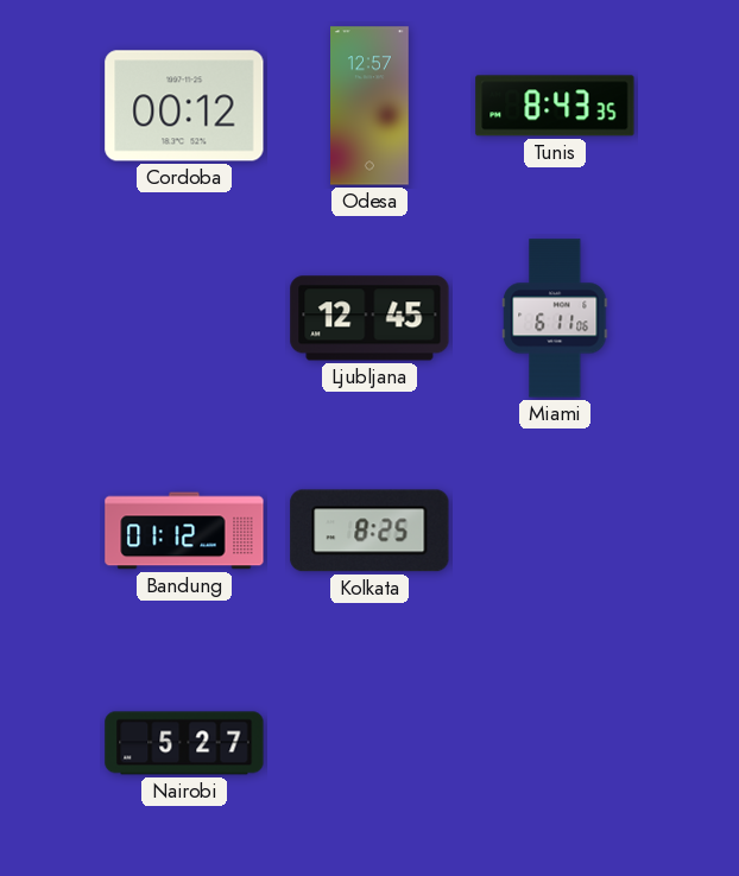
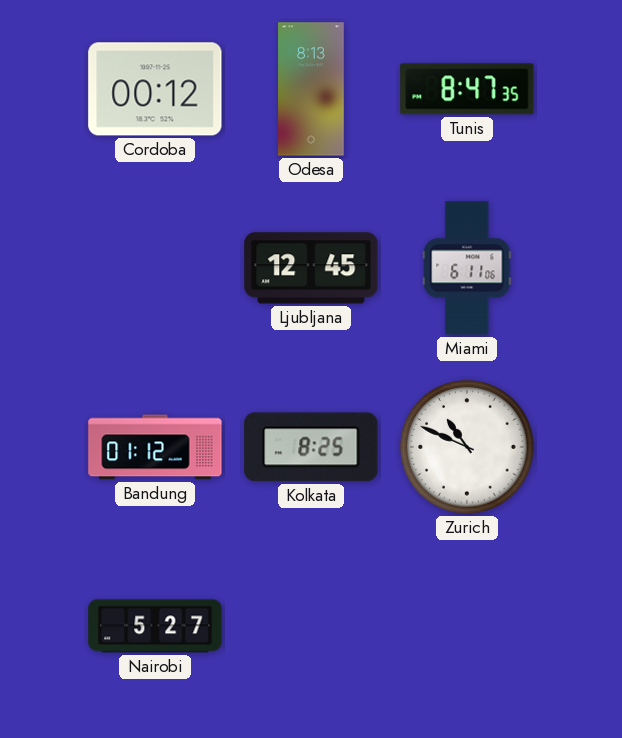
Odesa: 12:57 -> 8:13 (312, 89)
Tunis: 8:43 -> 8:47 (467, 89)
Zurich: none -> 10:49 (467, 447)
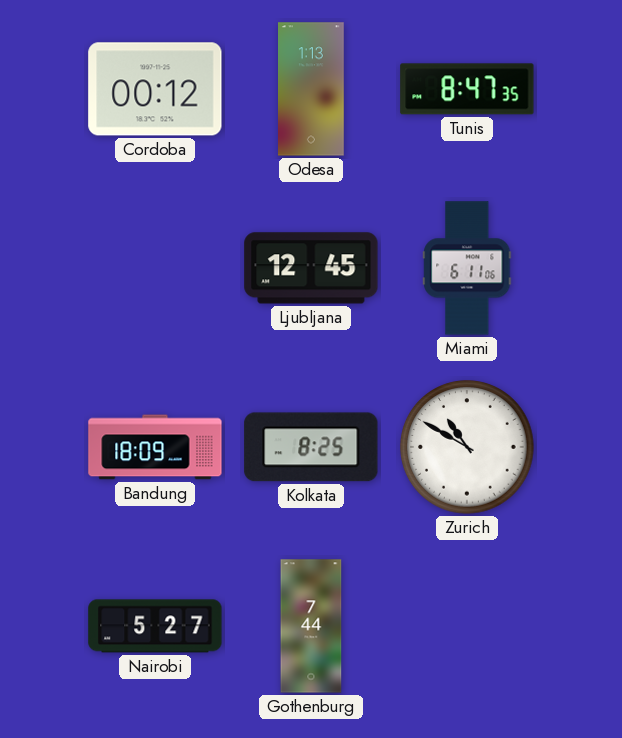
Odesa: 8:13 -> 1:13 (312, 89)
Bandung: 01:12 -> 18:09 (155, 447)
Zurich: 10:49 -> 10:50 (467, 447)
Gothenburg: none -> 7:44 (311, 626)
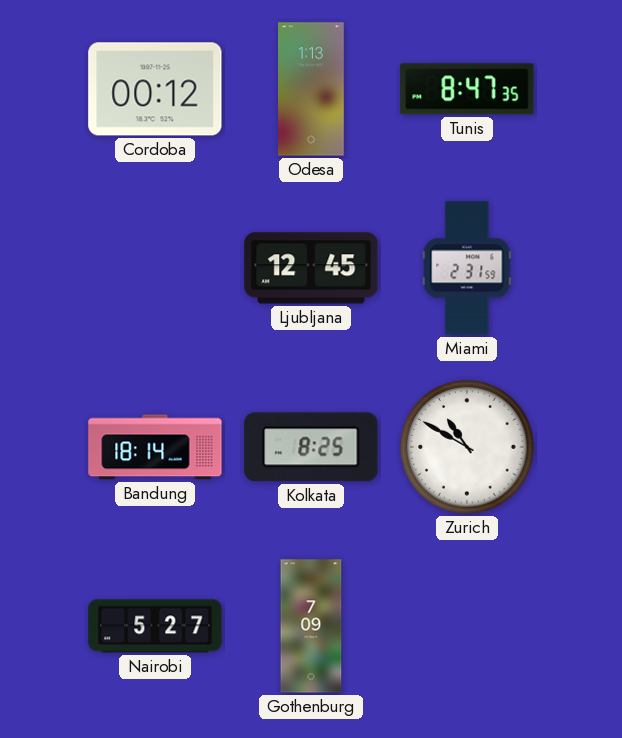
Miami: 6:11 -> 2:31 (467, 268)
Bandung: 18:09 -> 18:14 (155, 447)
Gothenburg: 7:44 -> 7:09 (311, 626)
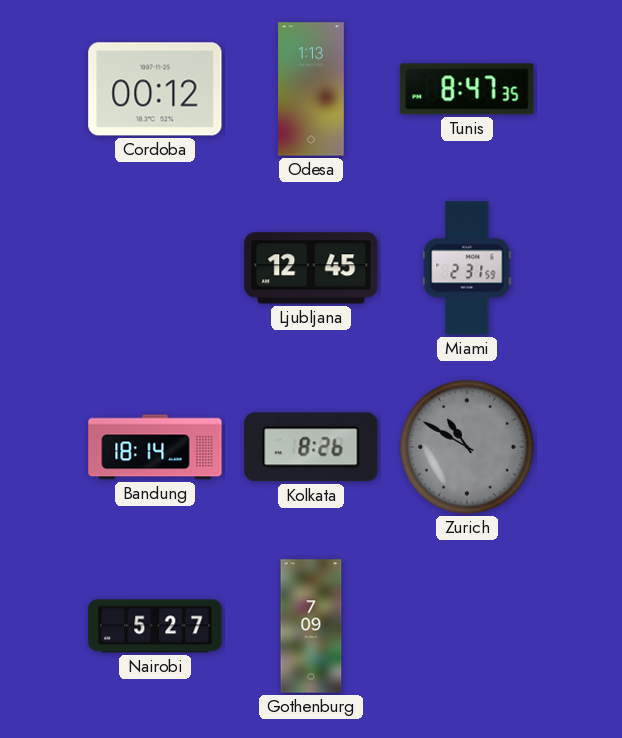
Kolkata: 8:25 -> 8:26 (311, 447)
Zurich dial: white -> grey (467, 447)
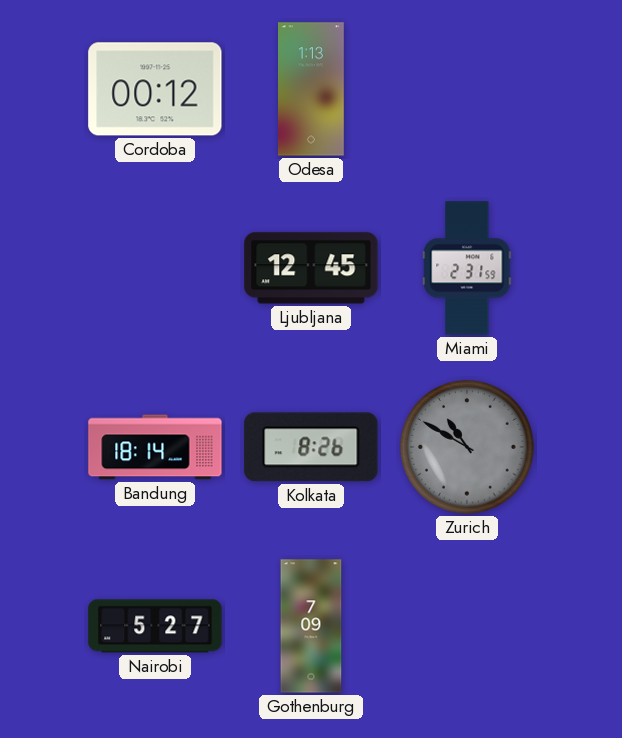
Tunis: 8:47 -> none (467, 89)
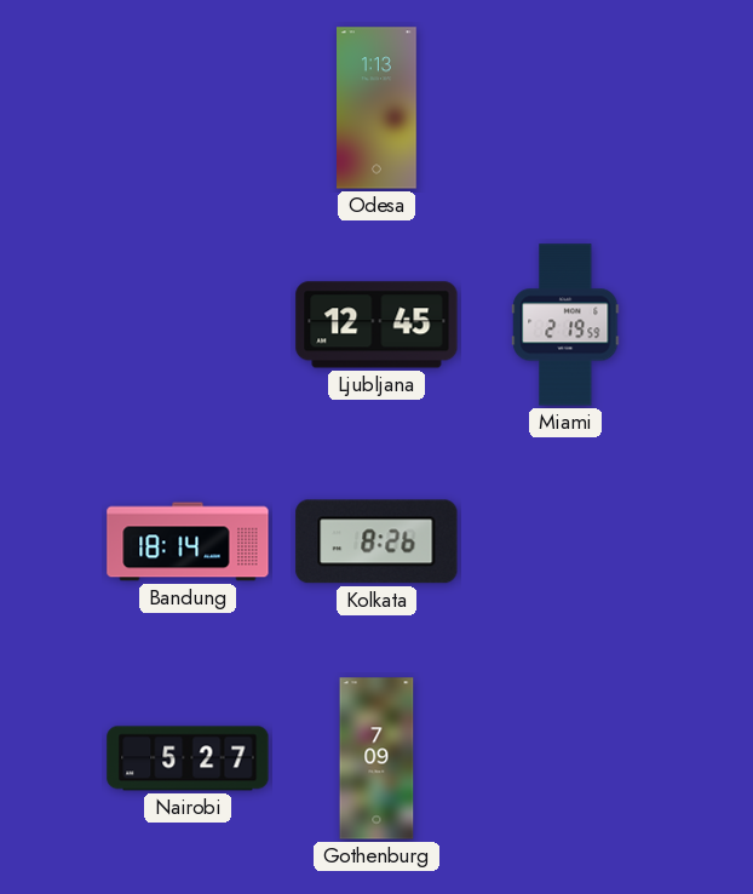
Cordoba: 00:12 -> none (155, 89)
Miami: 2:31 -> 2:19 (565, 325)
Zurich: 10:50 -> none (467, 447)
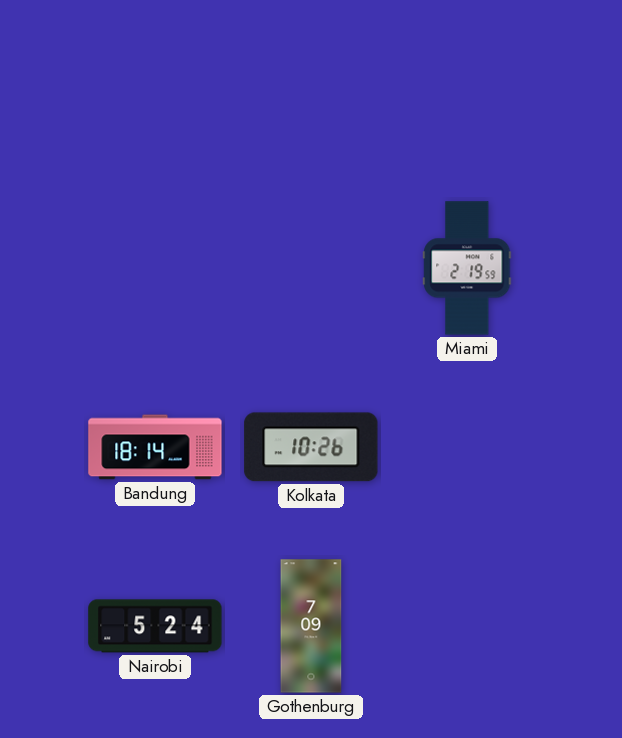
Odesa: 1:13 -> none (378, 108)
Ljubljana: 12:45 -> none (376, 325)
Kolkata: 8:26 -> 10:26 (311, 447)
Nairobi: 5:27 -> 5:24 (155, 626)
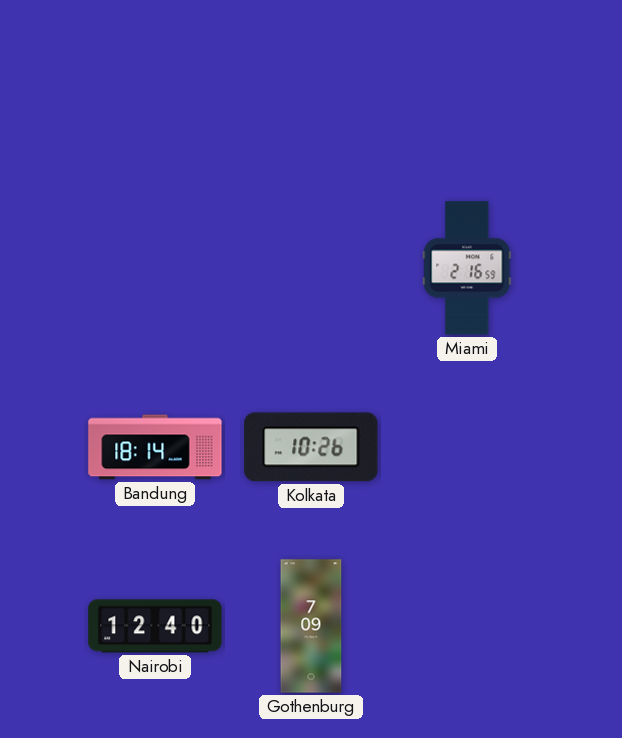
Miami: 2:19 -> 2:16 (467, 268)
Nairobi: 5:24 -> 12:40 (155, 626)
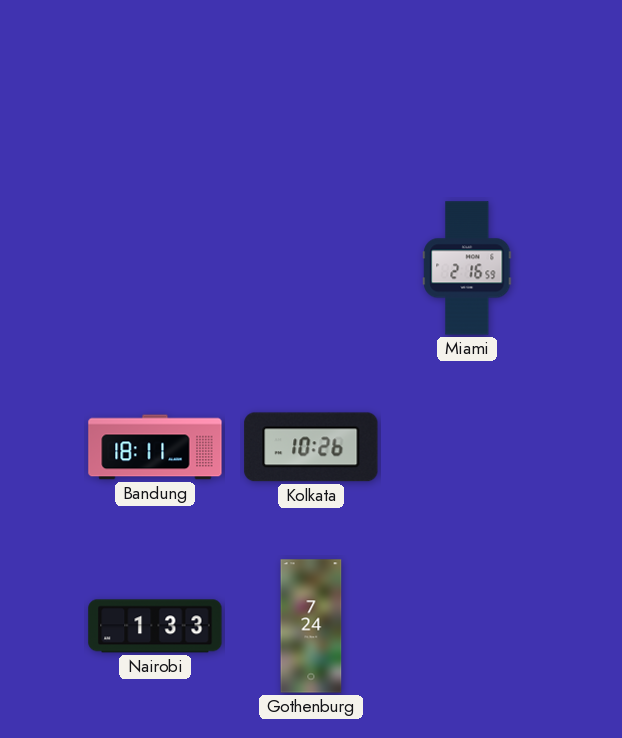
Bandung: 18:14 -> 18:11 (155, 447)
Nairobi: 12:40 -> 1:33 (155, 626)
Gothenburg: 7:09 -> 7:24 (311, 626)
